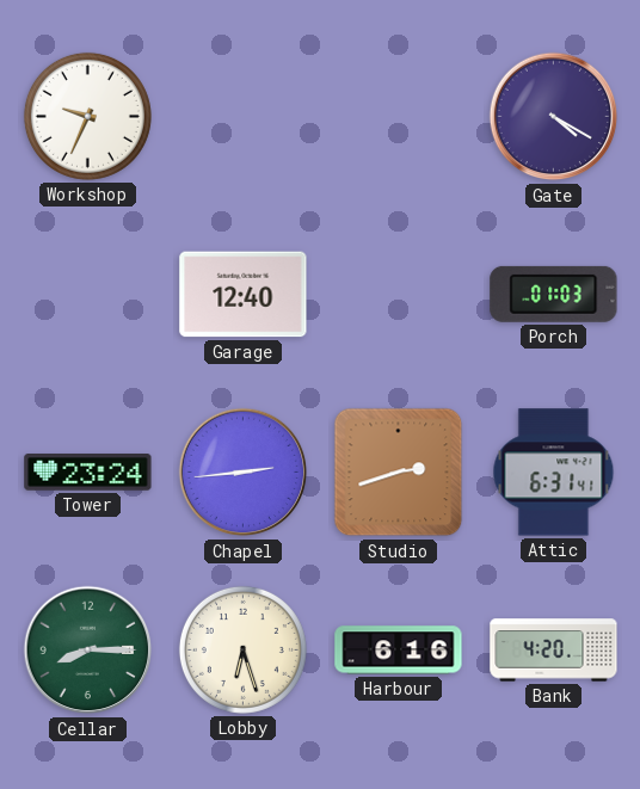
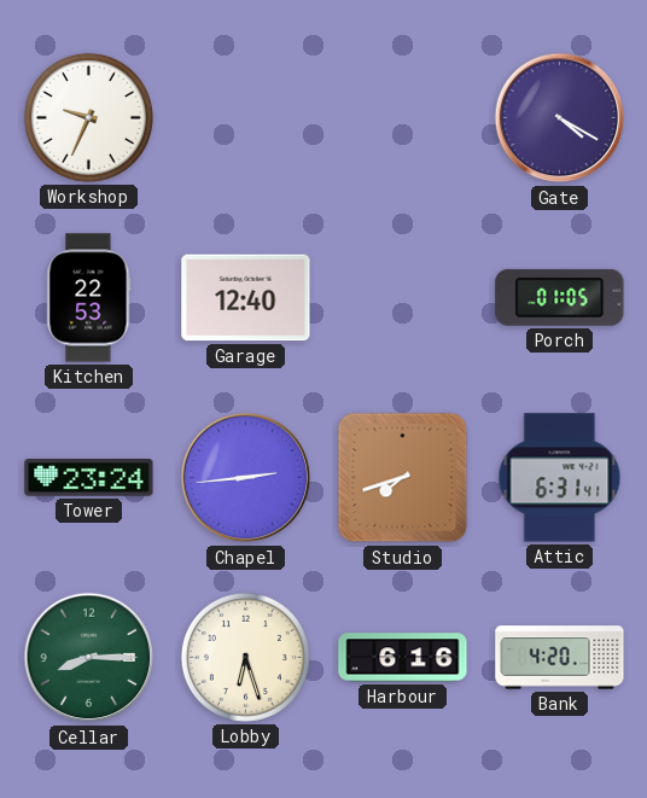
Kitchen: none -> 22:53 (89, 298)
Porch: 01:03 -> 01:05 (560, 297)
Studio: 2:42 -> 7:42 (403, 478)
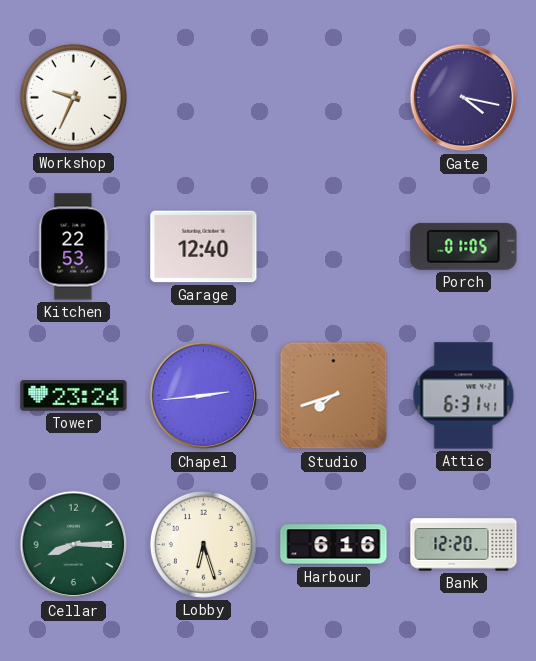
Gate: 4:20 -> 4:17 (464, 98)
Bank: 4:20 -> 12:20 (464, 545)
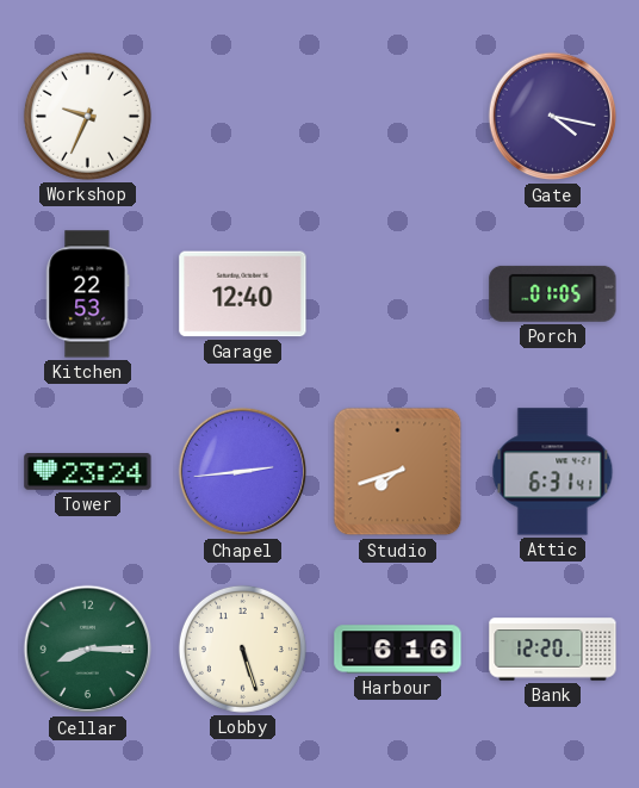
Lobby: 6:27 -> 5:27 (242, 649)
